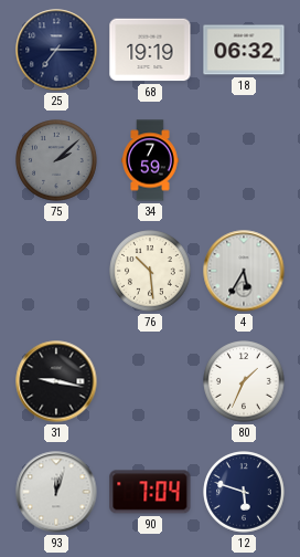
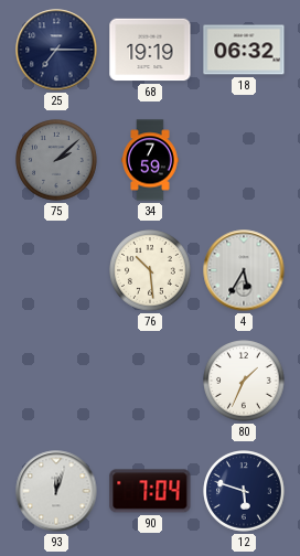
31: 9:17 -> none (56, 381)
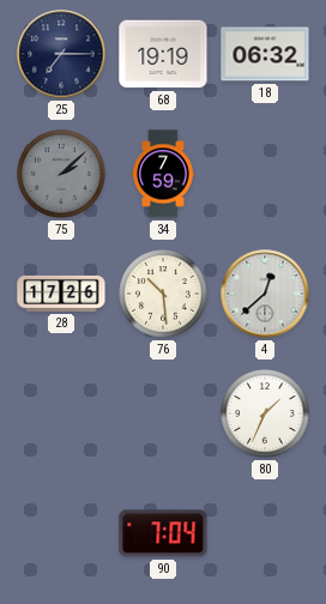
28: none -> 17:26 (61, 294)
4: 5:35 -> 12:38 (265, 294)
93: 12:03 -> none (56, 491)
12: 5:48 -> none (244, 491)
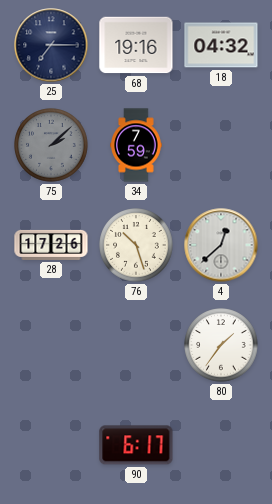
68: 19:19 -> 19:16 (136, 45)
18: 06:32 -> 04:32 (221, 45)
76: 10:29 -> 10:27 (136, 245)
80: 1:34 -> 1:36 (221, 345)
90: 7:04 -> 6:17 (136, 445)
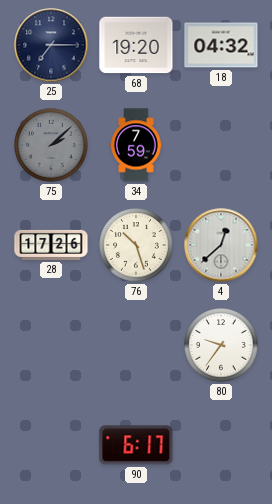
68: 19:16 -> 19:20 (136, 45)
80: 1:36 -> 9:36 (221, 345)
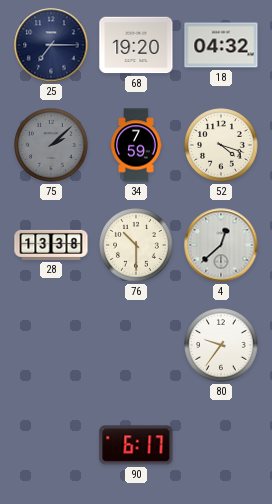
52: none -> 4:18 (221, 145)
28: 17:26 -> 13:38 (51, 245)
76: 10:27 -> 10:30 (136, 245)
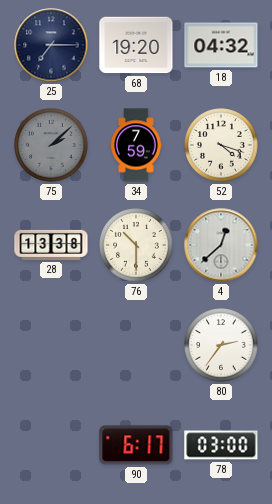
80: 9:36 -> 2:36 (221, 345)
78: none -> 03:00 (221, 445)
